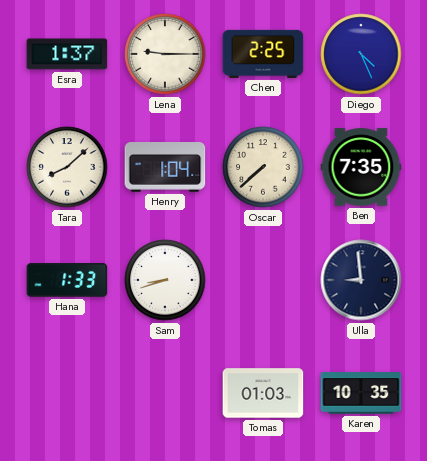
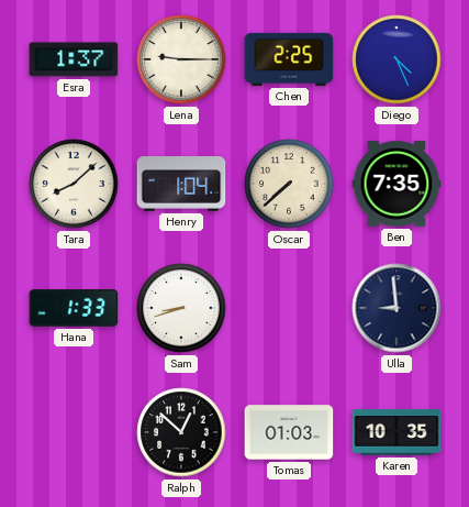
Ralph: none -> 12:52 (181, 432)
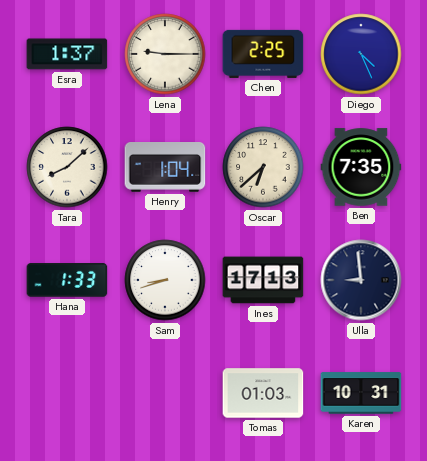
Oscar: 7:38 -> 6:38 (263, 167)
Ines: none -> 17:13 (263, 280)
Ralph: 12:52 -> none (181, 432)
Karen: 10:35 -> 10:31 (361, 393)
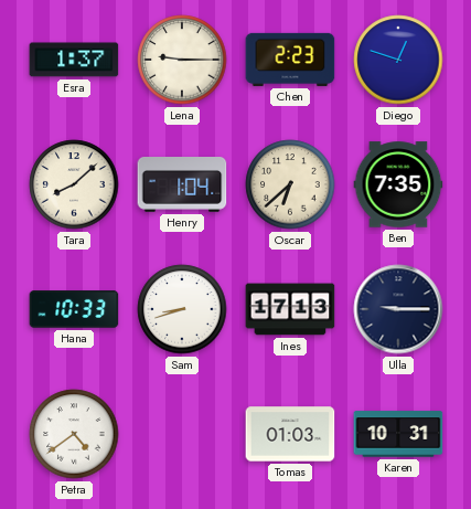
Chen: 2:25 -> 2:23 (290, 60)
Diego: 4:26 -> 12:48 (398, 60)
Hana: 1:33 -> 10:33 (74, 309)
Ulla: 8:59 -> 9:15 (398, 309)
Petra: none -> 4:39 (74, 434)
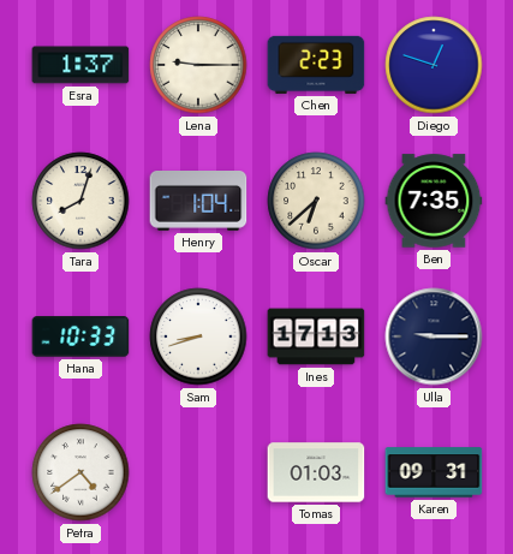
Tara: 8:08 -> 8:03 (80, 201)
Karen: 10:31 -> 09:31 (434, 472)
